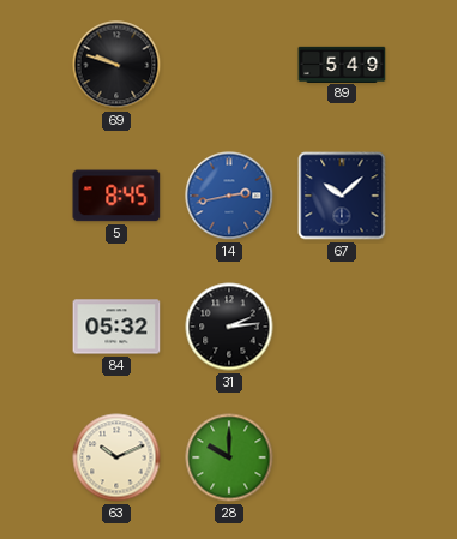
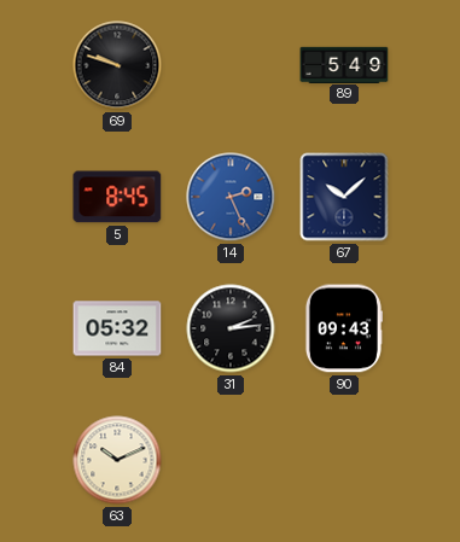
14: 2:43 -> 2:26 (231, 197)
90: none -> 09:43 (343, 328)
28: 10:00 -> none (229, 457)
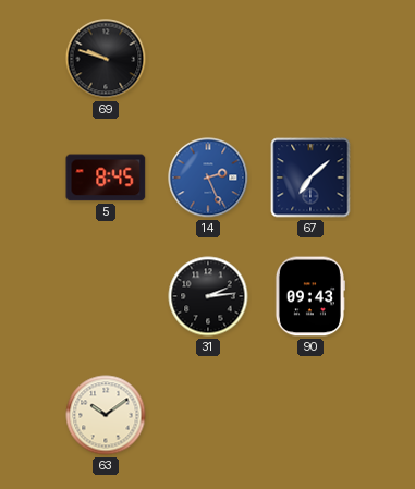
89: 5:49 -> none (344, 64)
67: 10:08 -> 7:08 (310, 178)
84: 05:32 -> none (117, 328)
63: 10:11 -> 10:09 (106, 415)
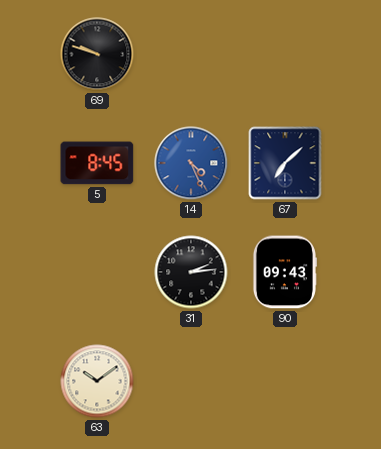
14: 2:26 -> 4:26 (191, 163)
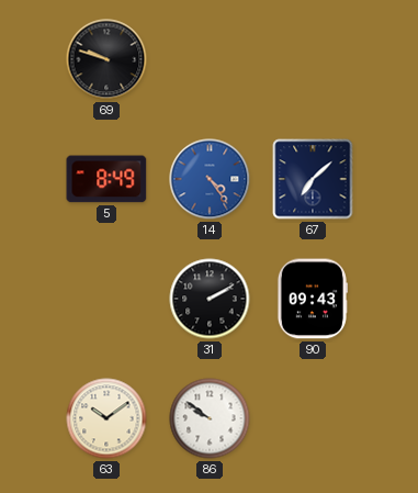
5: 8:45 -> 8:49 (106, 179)
14: 4:26 -> 4:24 (210, 179)
31: 2:14 -> 2:10 (210, 299)
86: none -> 9:51 (210, 418)
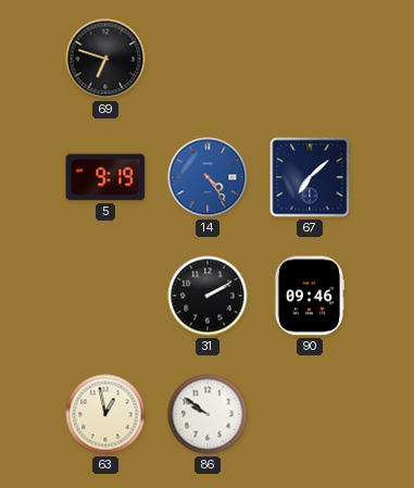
69: 9:48 -> 6:48 (105, 59)
5: 8:49 -> 9:19 (105, 177)
90: 09:43 -> 09:46 (309, 296)
63: 10:09 -> 12:58 (105, 414)
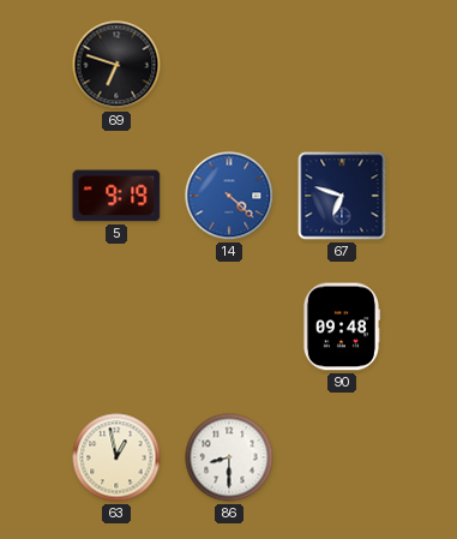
14: 4:24 -> 4:22 (229, 196)
67: 7:08 -> 6:48 (342, 196)
31: 2:10 -> none (208, 296)
90: 09:46 -> 09:48 (341, 327)
86: 9:51 -> 8:30 (229, 457)
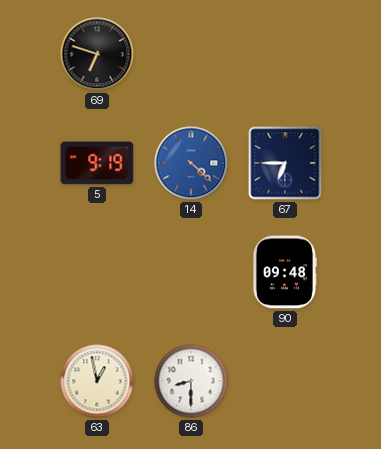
67: 6:48 -> 6:45 (285, 163)
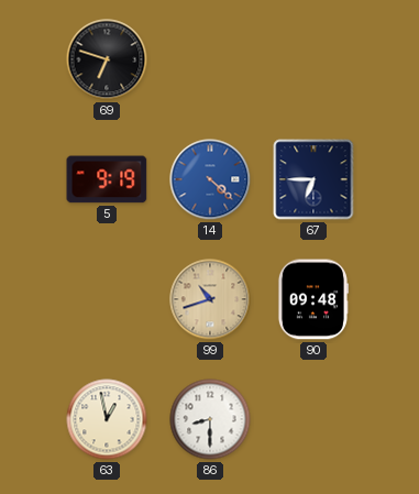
99: none -> 10:42 (210, 299)
